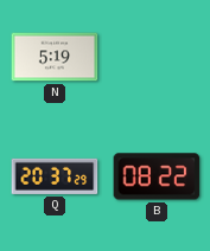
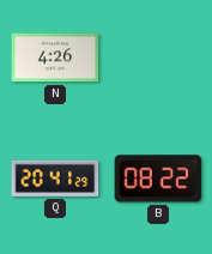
N: 5:19 -> 4:26 (55, 58)
Q: 20:37 -> 20:41 (55, 179)
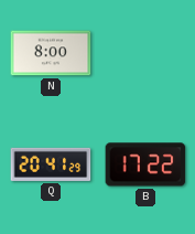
N: 4:26 -> 8:00 (51, 53)
B: 08:22 -> 17:22 (145, 164)
